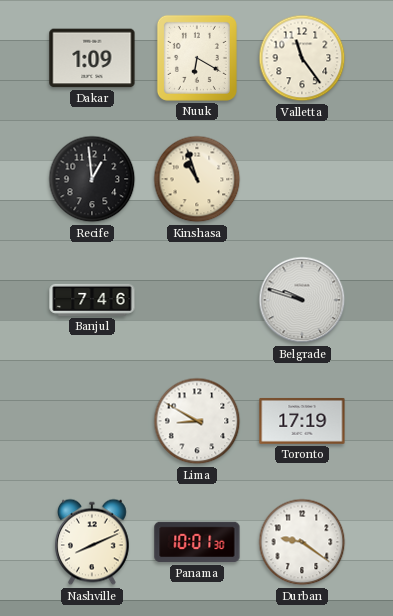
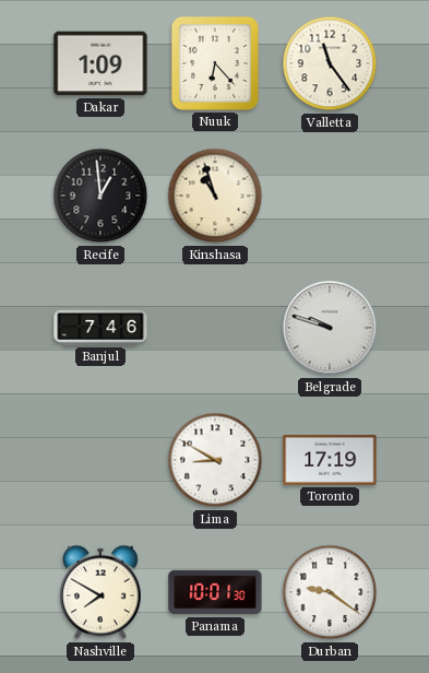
Nuuk: 6:20 -> 6:23 (215, 63)
Nashville: 8:11 -> 7:50 (102, 592)
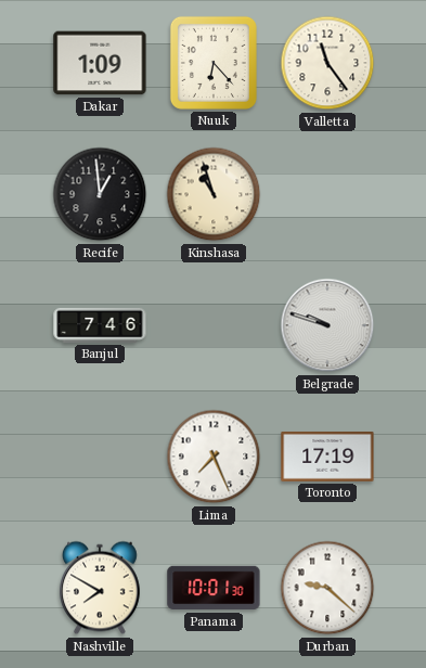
Lima: 8:50 -> 7:26 (214, 457)
Durban: 9:21 -> 9:22 (327, 588)
